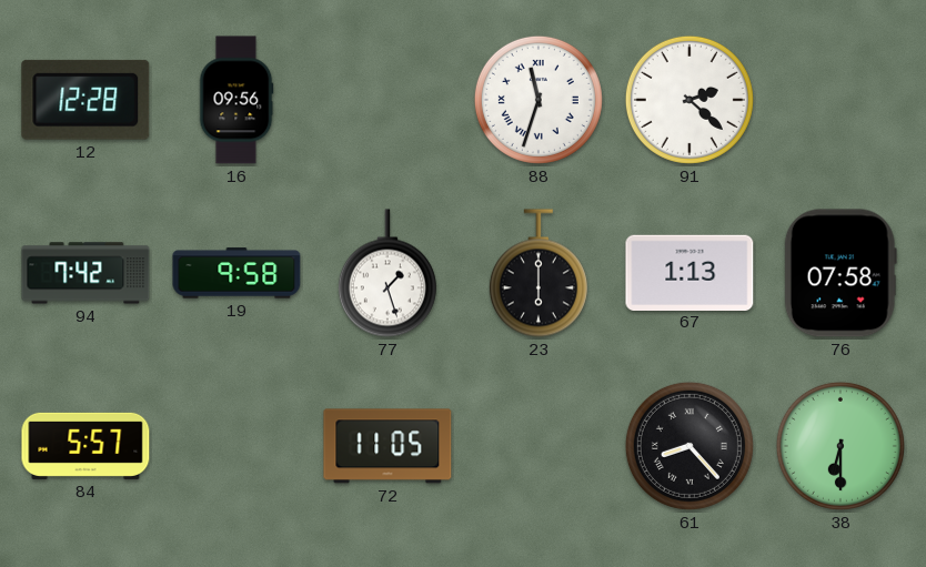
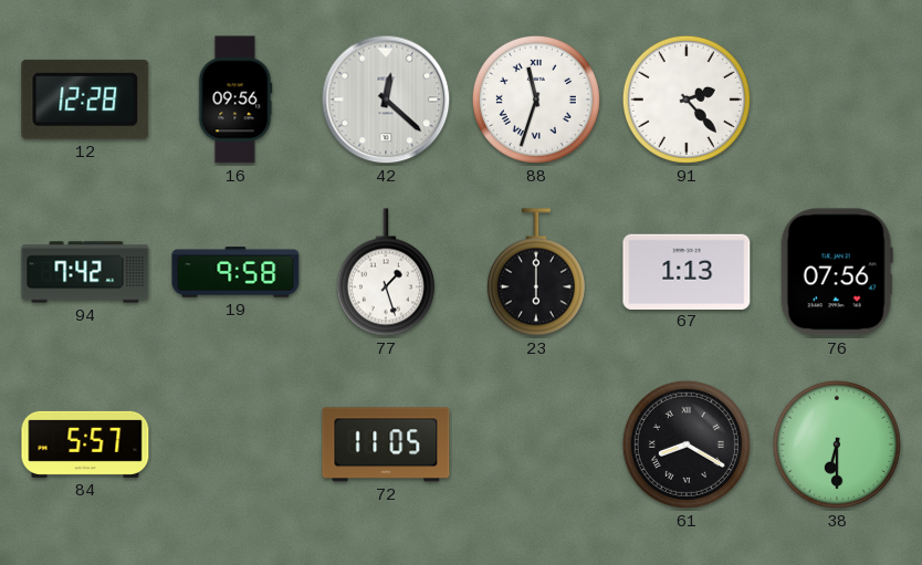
42: none -> 12:22 (386, 100)
91: 2:22 -> 2:23 (687, 100)
76: 07:58 -> 07:56 (837, 272)
61: 8:23 -> 8:20 (687, 444)
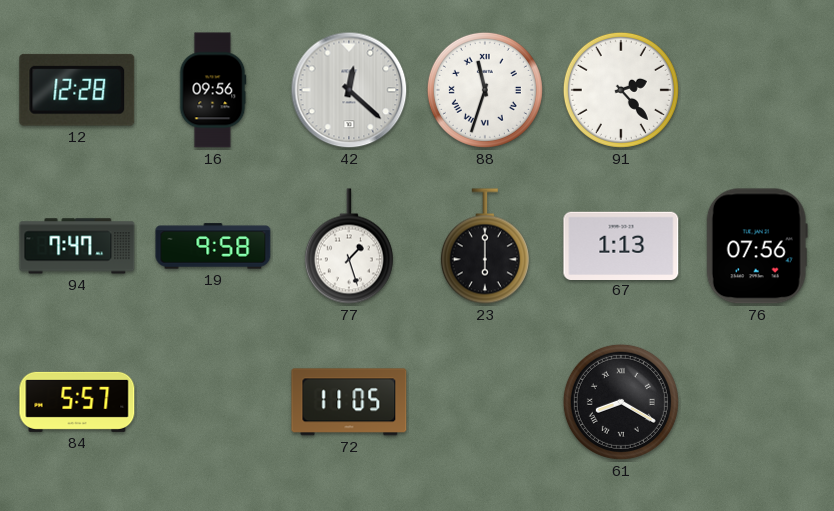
94: 7:42 -> 7:47 (77, 246)
38: 6:30 -> none (837, 444)
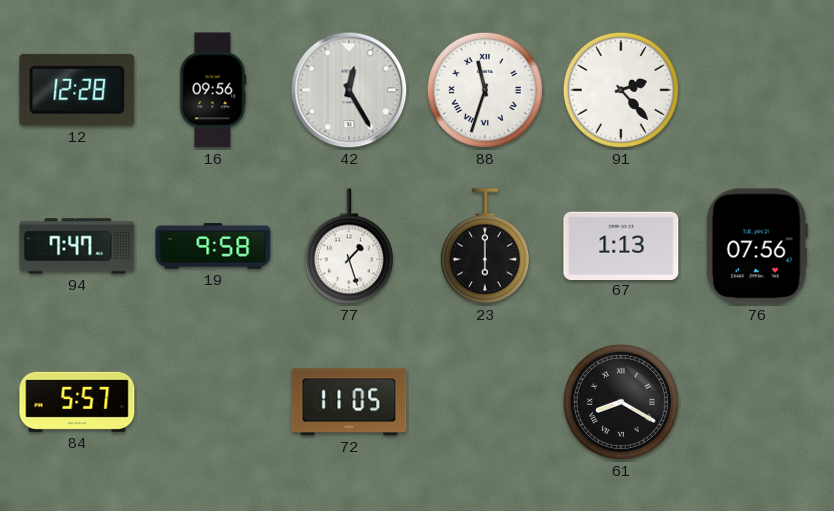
42: 12:22 -> 12:25 (349, 90)
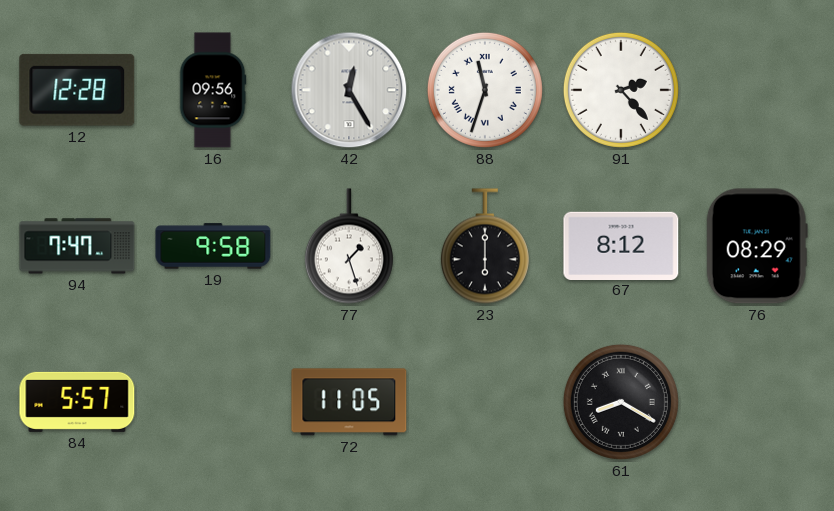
67: 1:13 -> 8:12 (621, 245)
76: 07:56 -> 08:29 (757, 246)
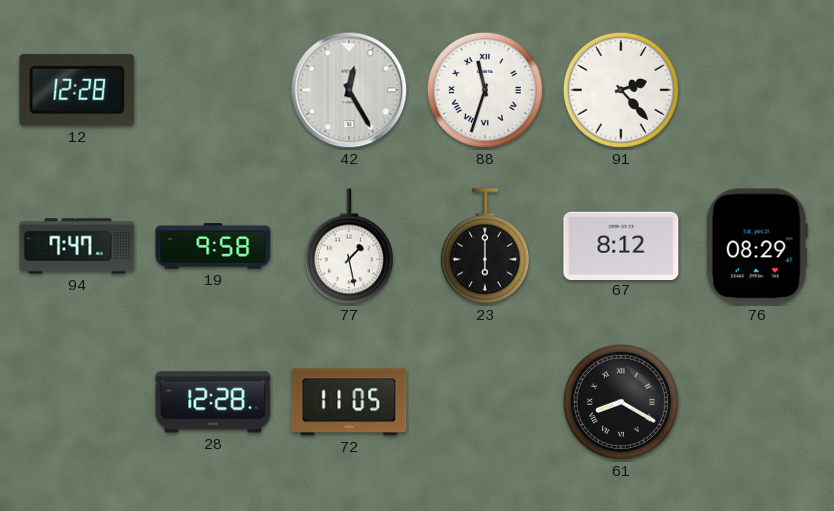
16: 09:56 -> none (213, 90)
77: 1:27 -> 1:28 (349, 246)
84: 5:57 -> none (77, 402)
28: none -> 12:28 (213, 402)
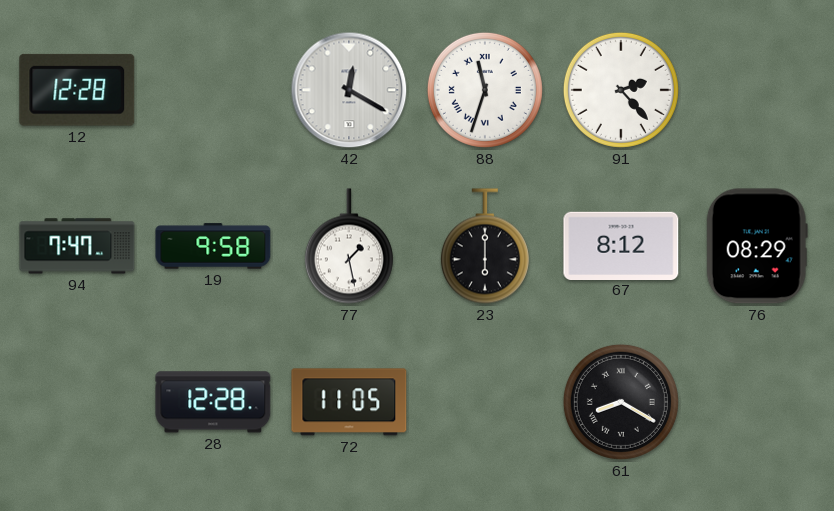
42: 12:25 -> 12:20 (349, 90)
